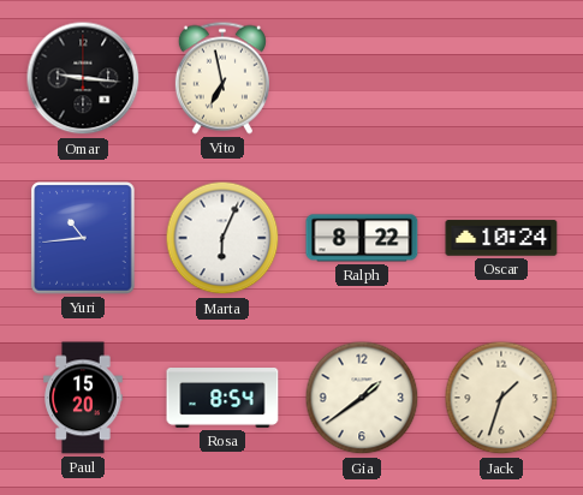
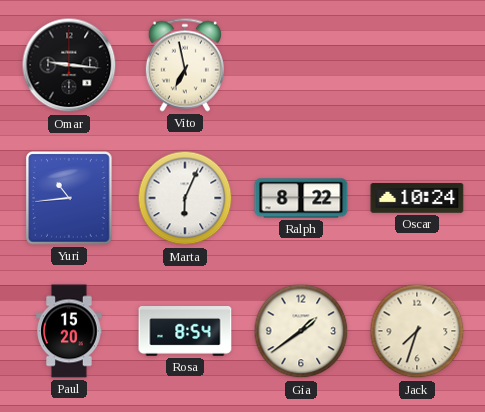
Jack: 1:33 -> 7:33 (417, 331)
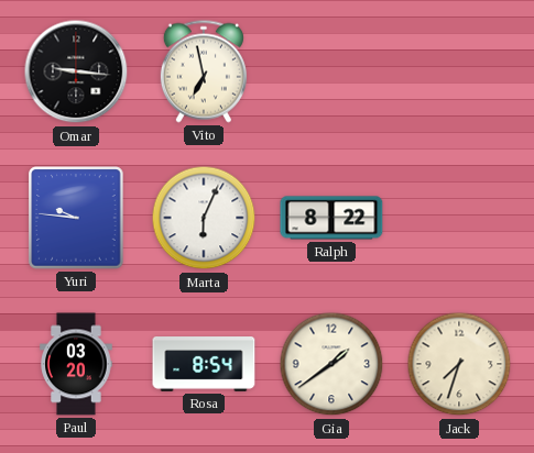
Yuri: 10:44 -> 9:46 (76, 218)
Oscar: 10:24 -> none (417, 198)
Paul: 15:20 -> 03:20 (76, 364)
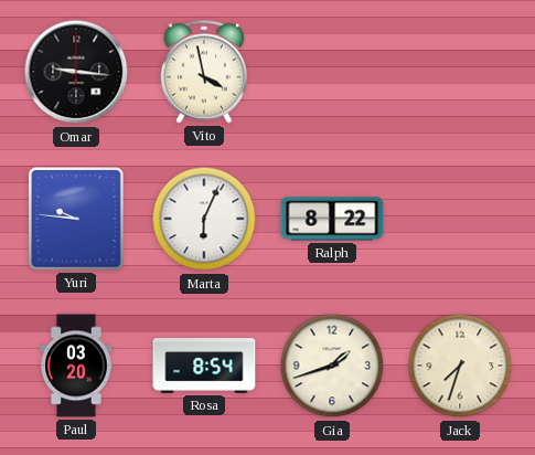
Vito: 6:58 -> 3:58 (204, 72)
Gia: 1:39 -> 1:42 (332, 366)
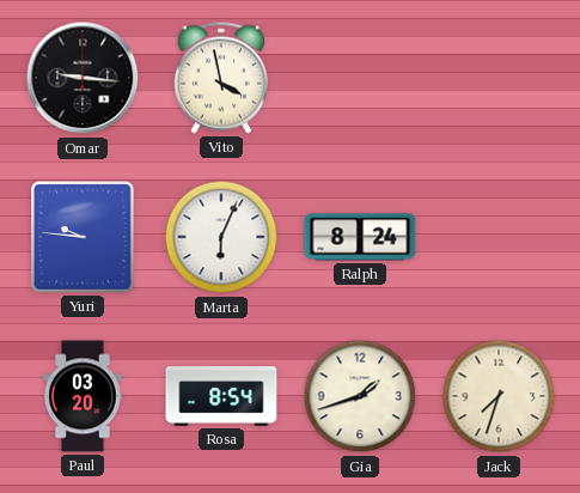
Ralph: 8:22 -> 8:24 (360, 237)
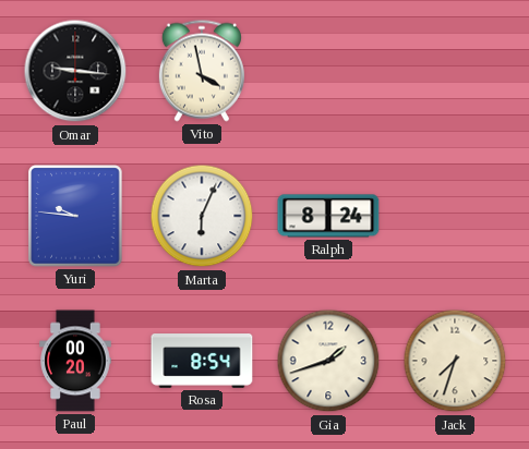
Paul: 03:20 -> 00:20 (75, 361)
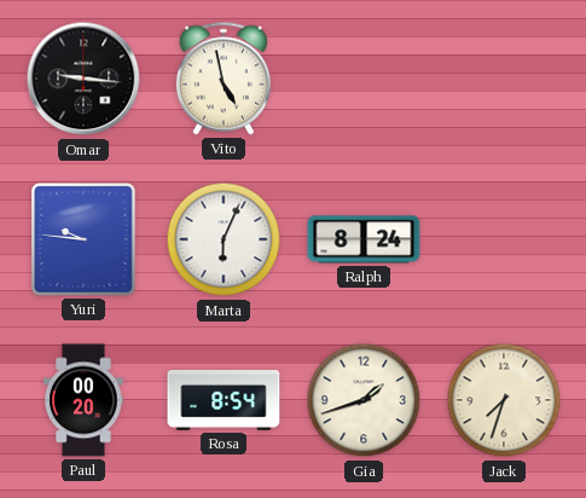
Vito: 3:58 -> 4:58 (224, 79)
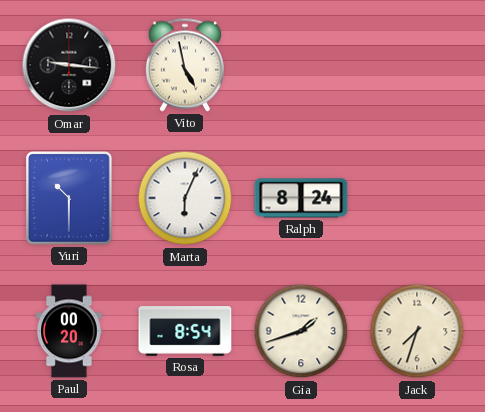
Yuri: 9:46 -> 10:30 (69, 198)
